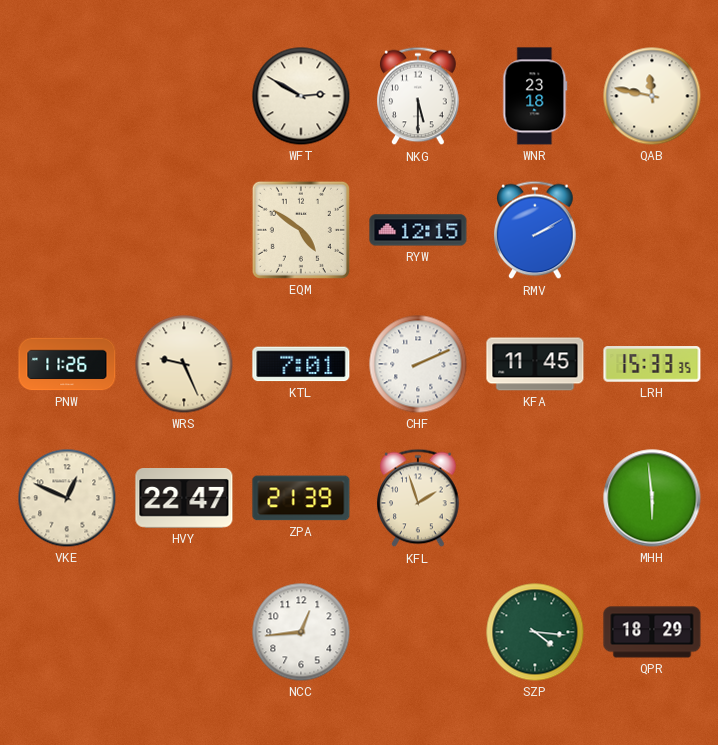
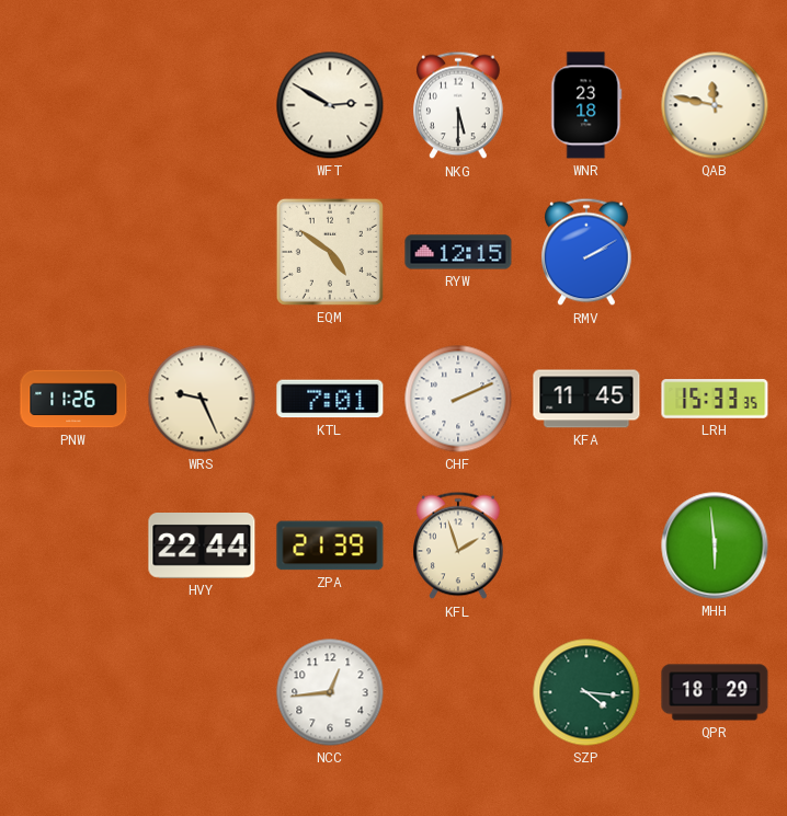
VKE: 12:49 -> none (67, 498)
HVY: 22:47 -> 22:44 (202, 547)
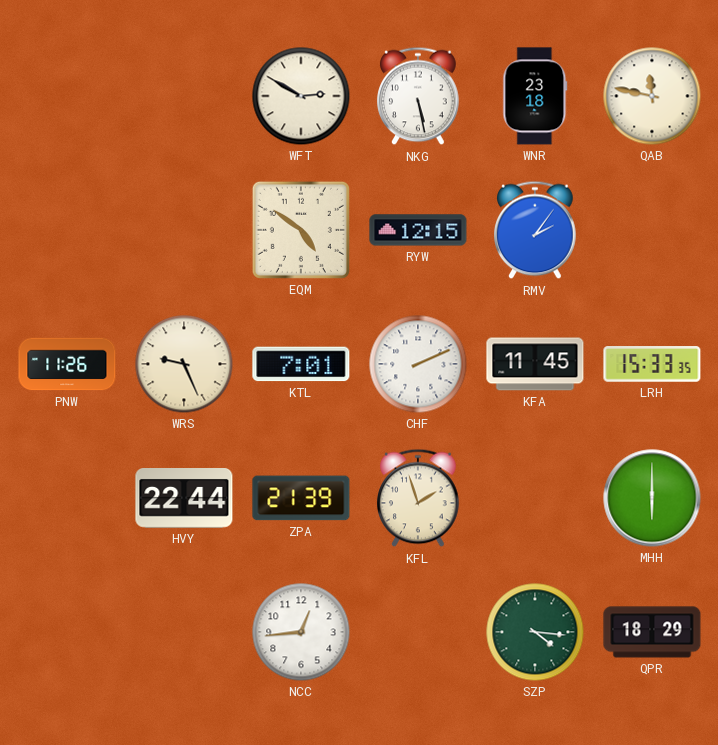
NKG: 5:30 -> 5:28 (419, 96)
RMV: 2:10 -> 2:06 (536, 230)
MHH: 5:59 -> 6:00 (652, 498)
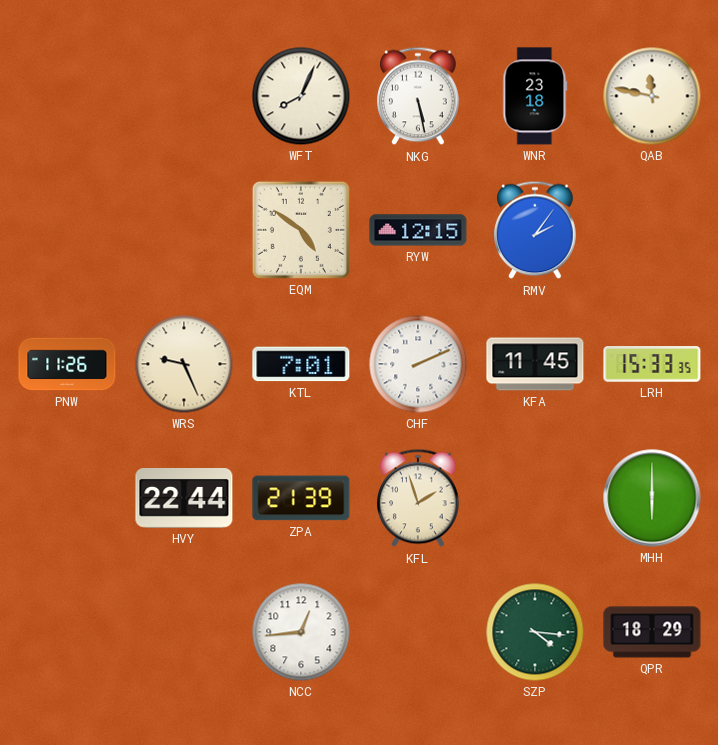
WFT: 2:50 -> 8:04 (301, 96)
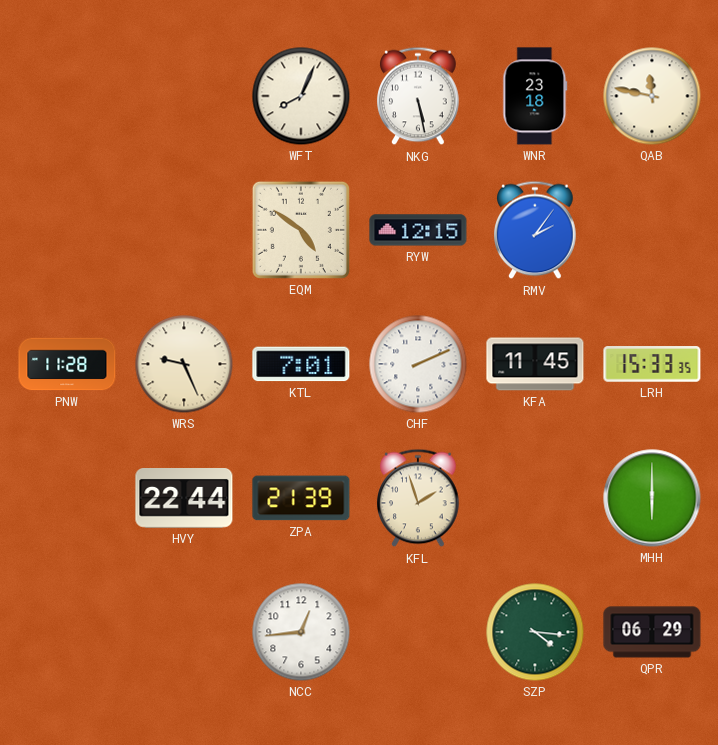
PNW: 11:26 -> 11:28 (67, 364)
QPR: 18:29 -> 06:29 (652, 632)
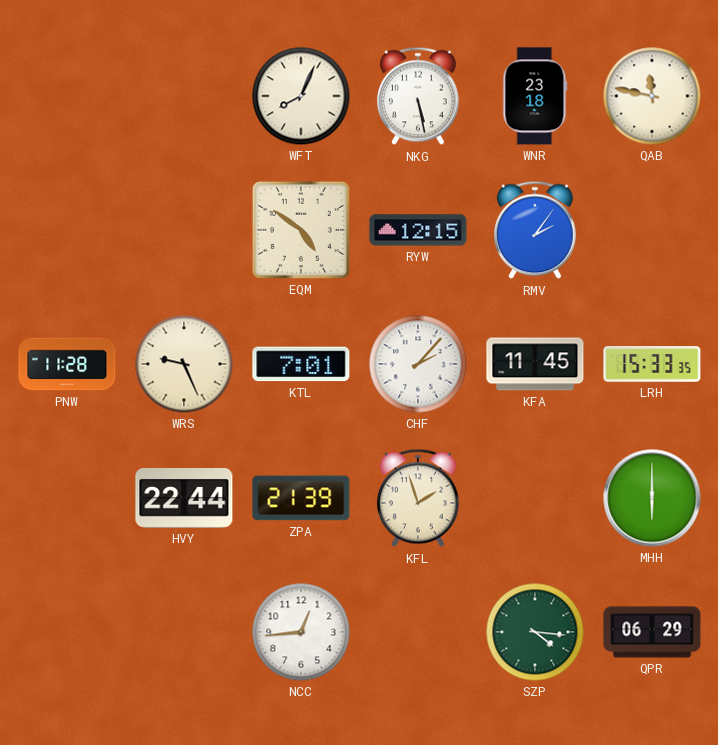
CHF: 2:11 -> 2:07 (418, 364)
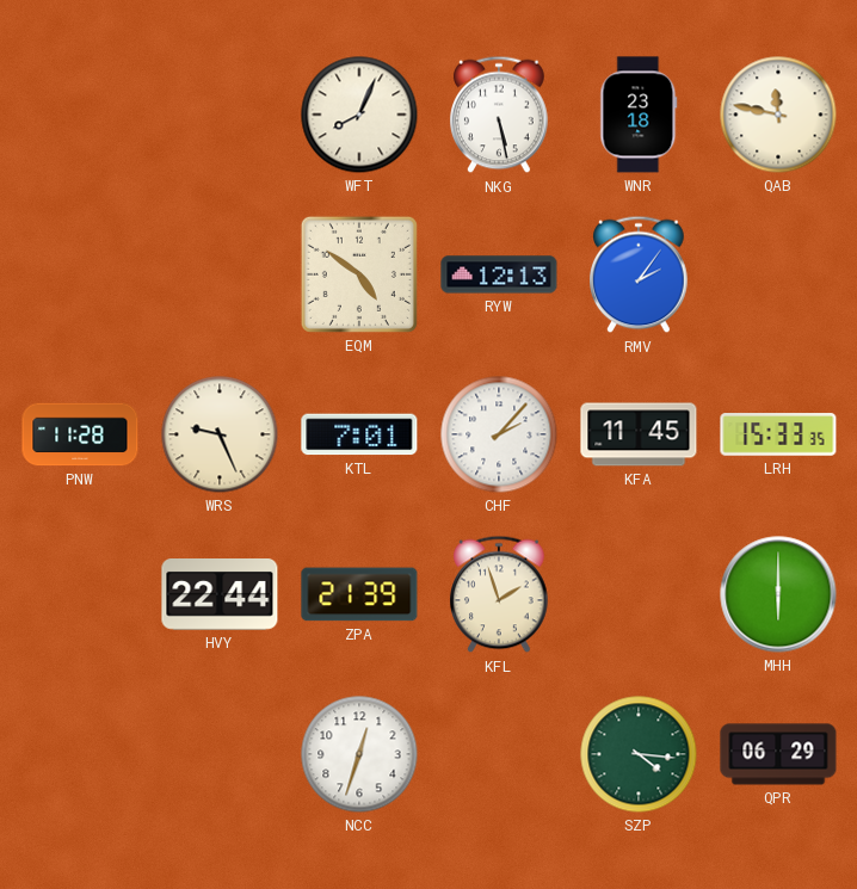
RYW: 12:15 -> 12:13 (499, 274)
NCC: 12:44 -> 12:33 (359, 754)
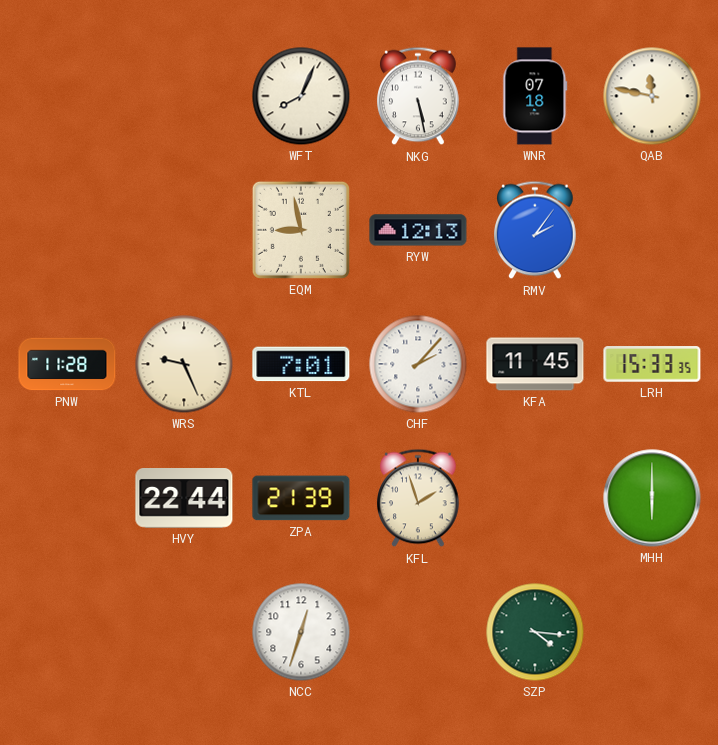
WNR: 23:18 -> 07:18 (535, 96)
EQM: 4:51 -> 8:58 (301, 230)
QPR: 06:29 -> none (778, 754)
